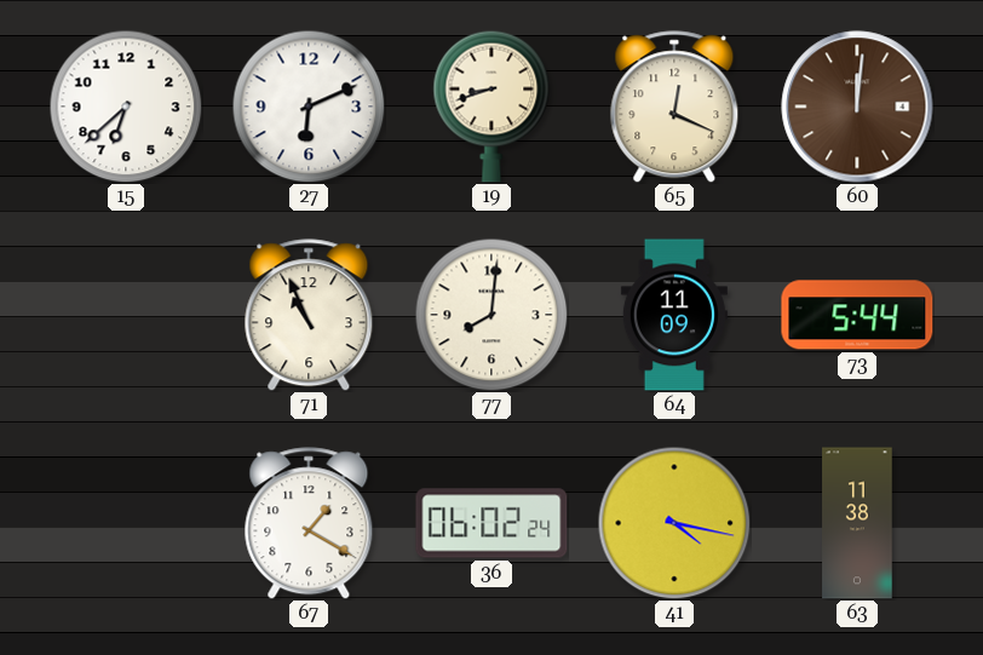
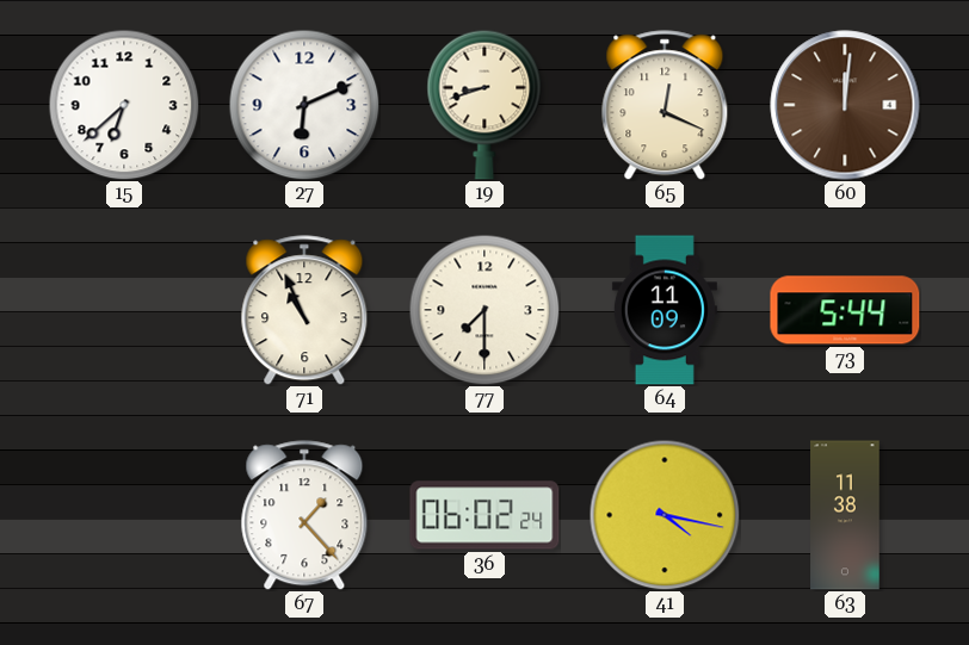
77: 8:01 -> 7:30 (484, 310)
67: 1:20 -> 1:23 (304, 515)
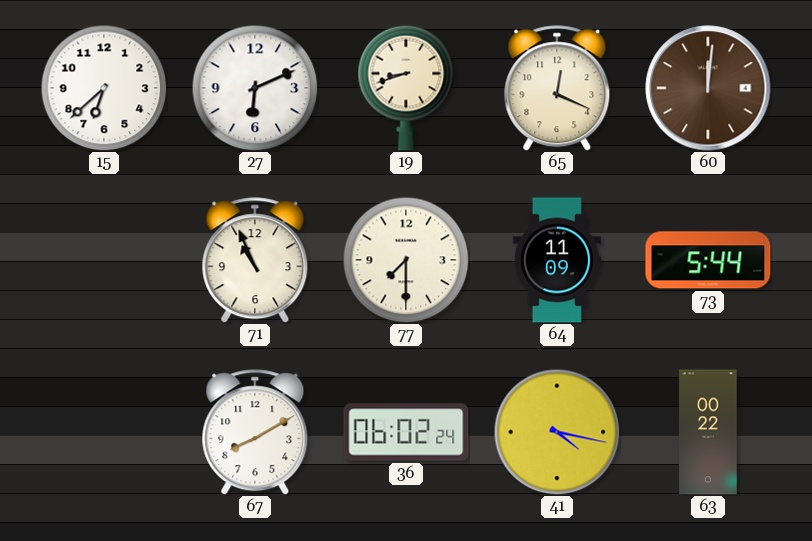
67: 1:23 -> 8:10 (255, 432)
63: 11:38 -> 00:22 (708, 432)
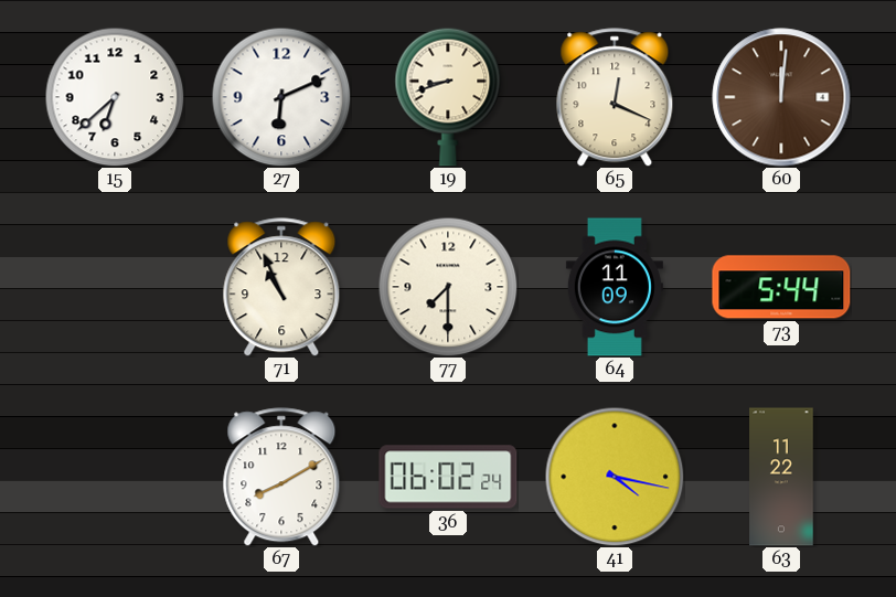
63: 00:22 -> 11:22 (781, 477)
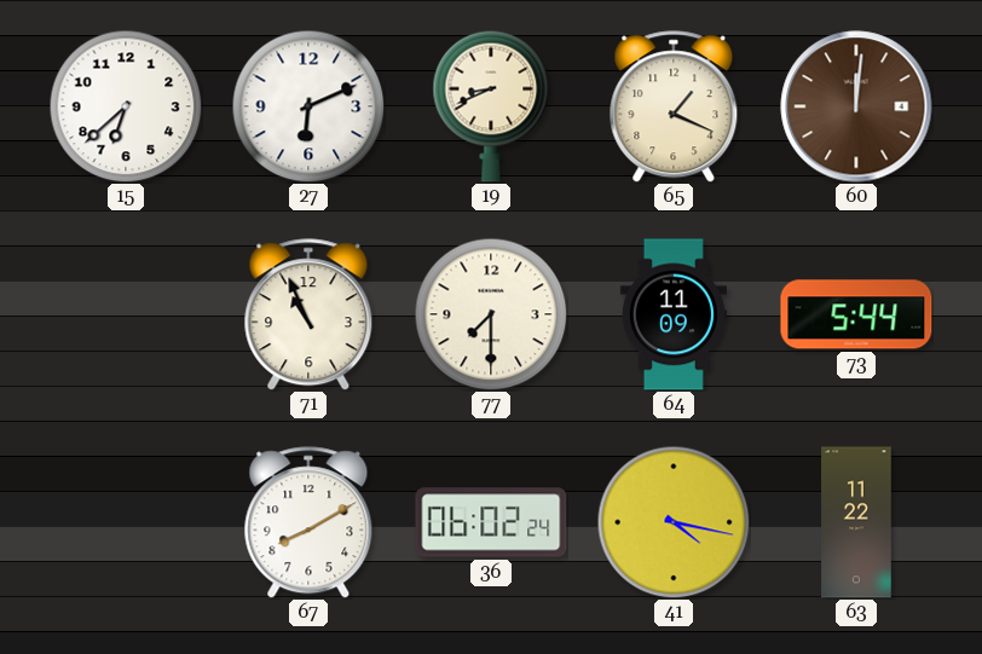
19: 8:42 -> 8:41 (491, 106)
65: 12:19 -> 1:19 (674, 106)
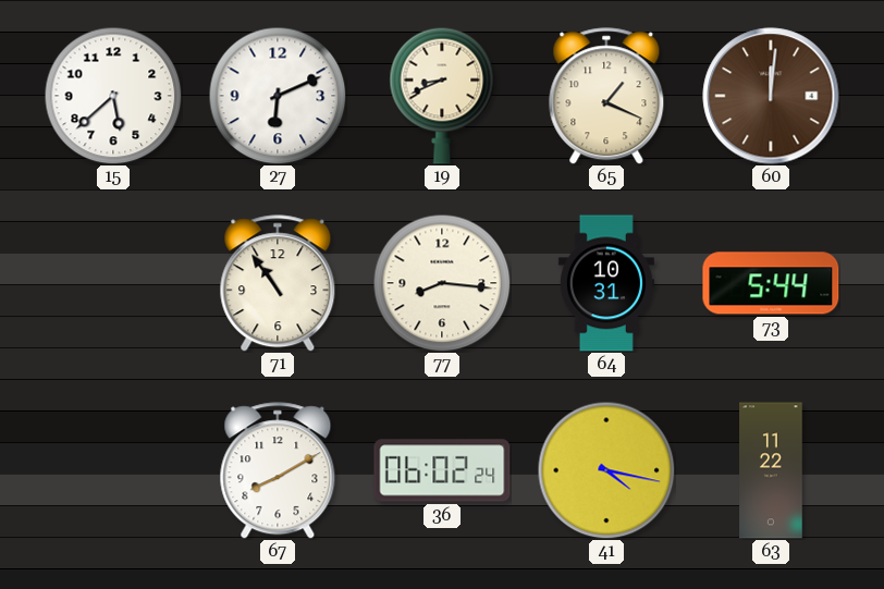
15: 6:38 -> 5:38 (113, 96)
71: 10:56 -> 10:54 (278, 283)
77: 7:30 -> 8:16 (442, 283)
64: 11:09 -> 10:31 (606, 283)
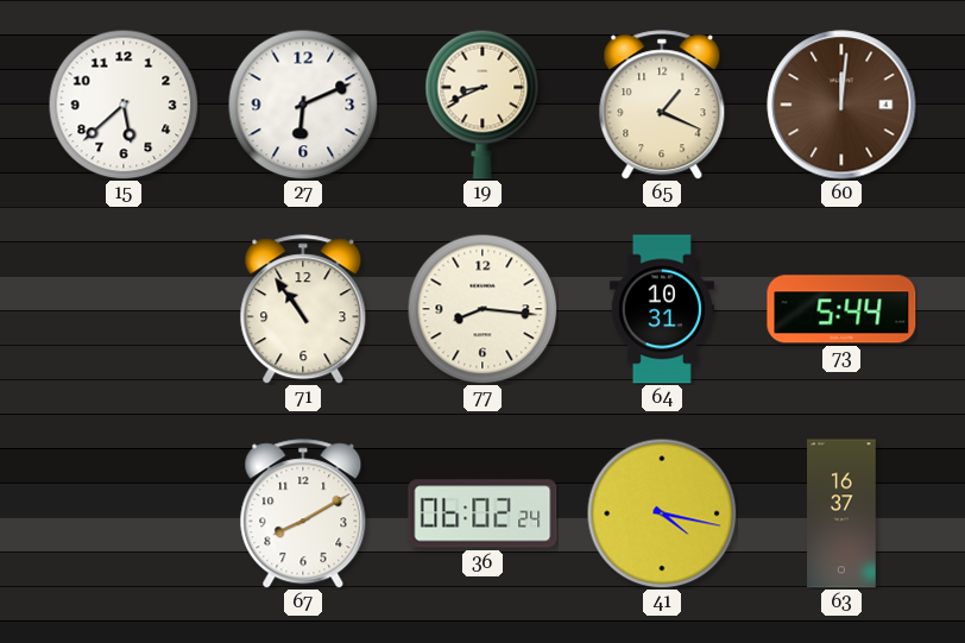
63: 11:22 -> 16:37 (841, 513)
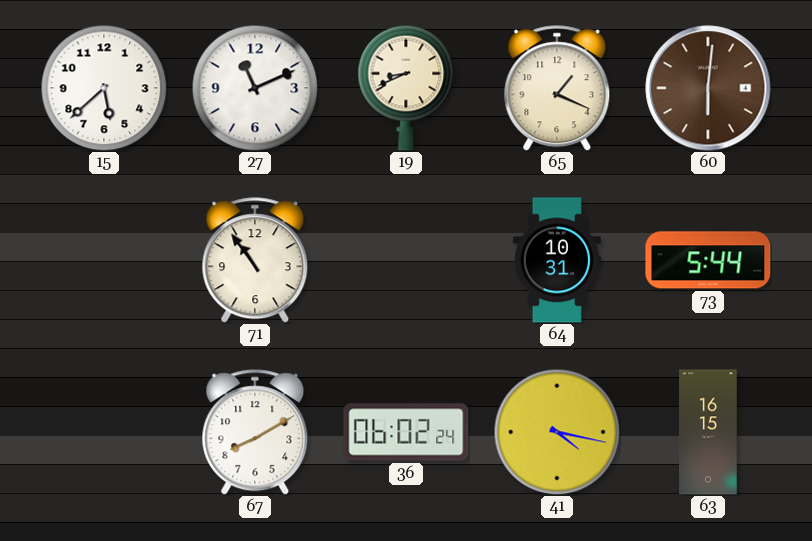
27: 6:11 -> 11:11 (255, 88)
60: 12:01 -> 6:01 (708, 88)
77: 8:16 -> none (482, 309)
63: 16:37 -> 16:15 (708, 432)
